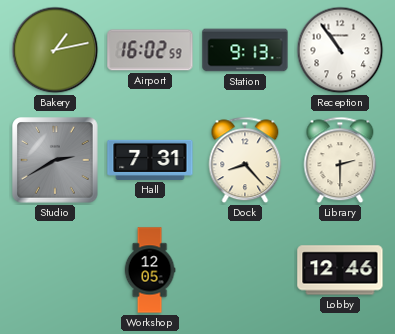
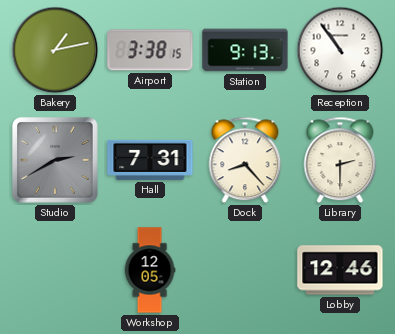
Airport: 16:02 -> 3:38 (150, 50)
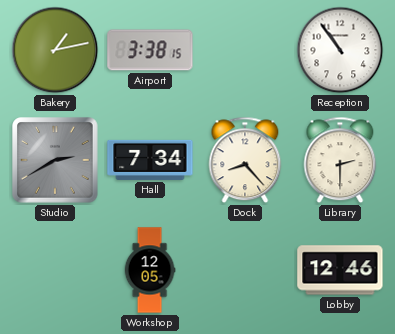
Station: 9:13 -> none (245, 50)
Hall: 7:31 -> 7:34 (150, 160)
